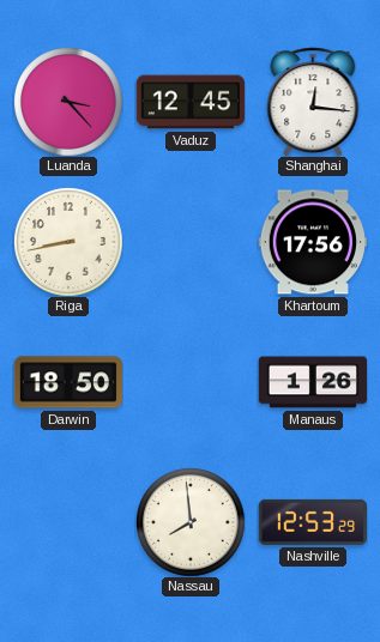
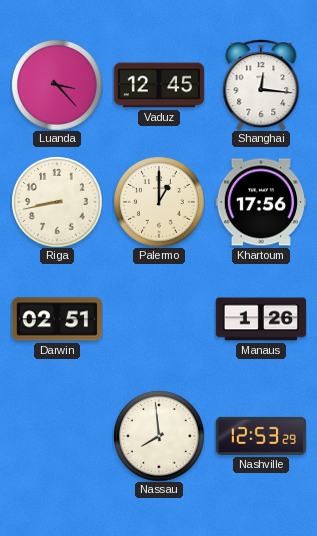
Palermo: none -> 1:00 (159, 202)
Darwin: 18:50 -> 02:51 (56, 319)
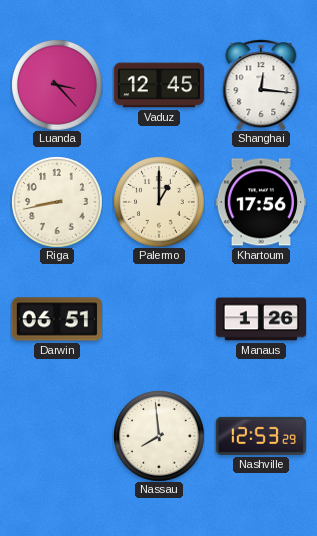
Darwin: 02:51 -> 06:51 (56, 319)
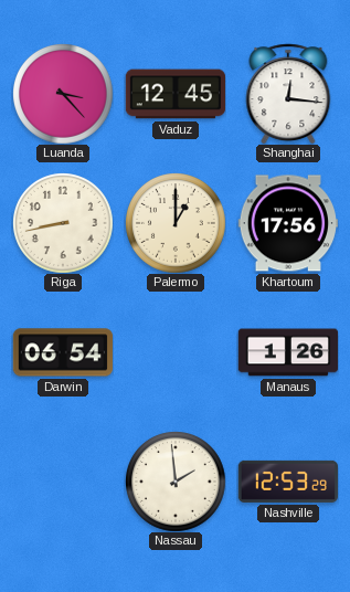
Darwin: 06:51 -> 06:54 (62, 352)
Nassau: 7:59 -> 1:59 (176, 482)
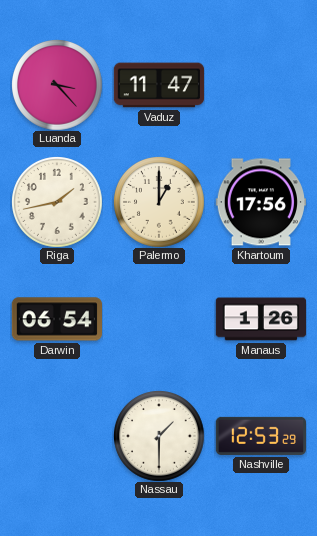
Vaduz: 12:45 -> 11:47 (159, 85)
Shanghai: 12:16 -> none (288, 94)
Riga: 8:43 -> 1:43 (57, 202)
Nassau: 1:59 -> 1:30 (159, 436)
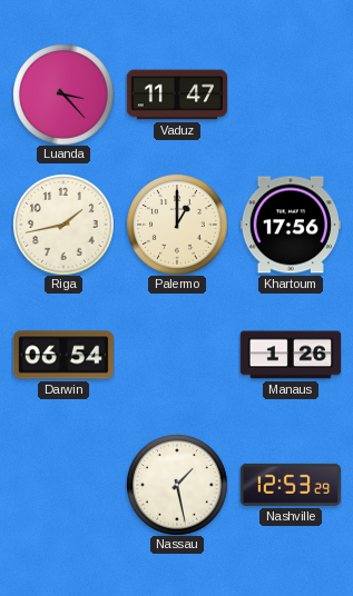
Nassau: 1:30 -> 1:28 (177, 485)
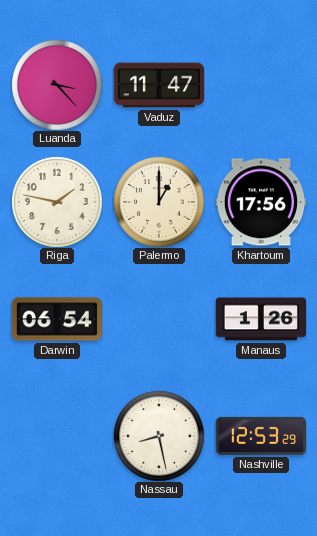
Riga: 1:43 -> 1:47 (57, 202)
Nassau: 1:28 -> 8:28 (159, 436)
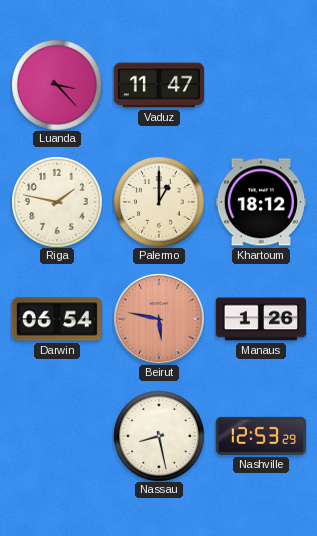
Khartoum: 17:56 -> 18:12 (260, 202)
Beirut: none -> 5:47 (159, 319)
